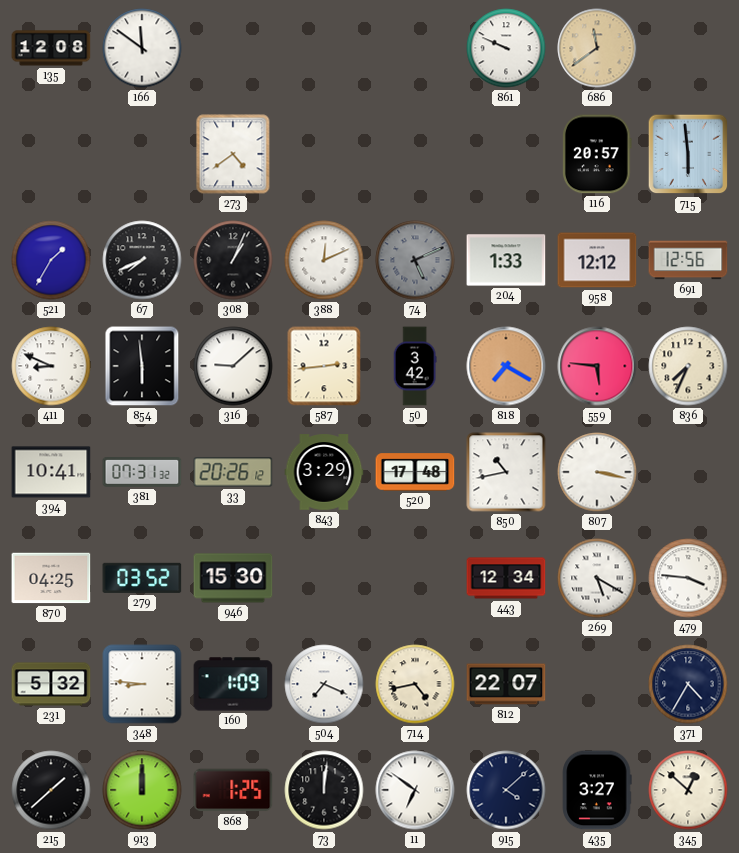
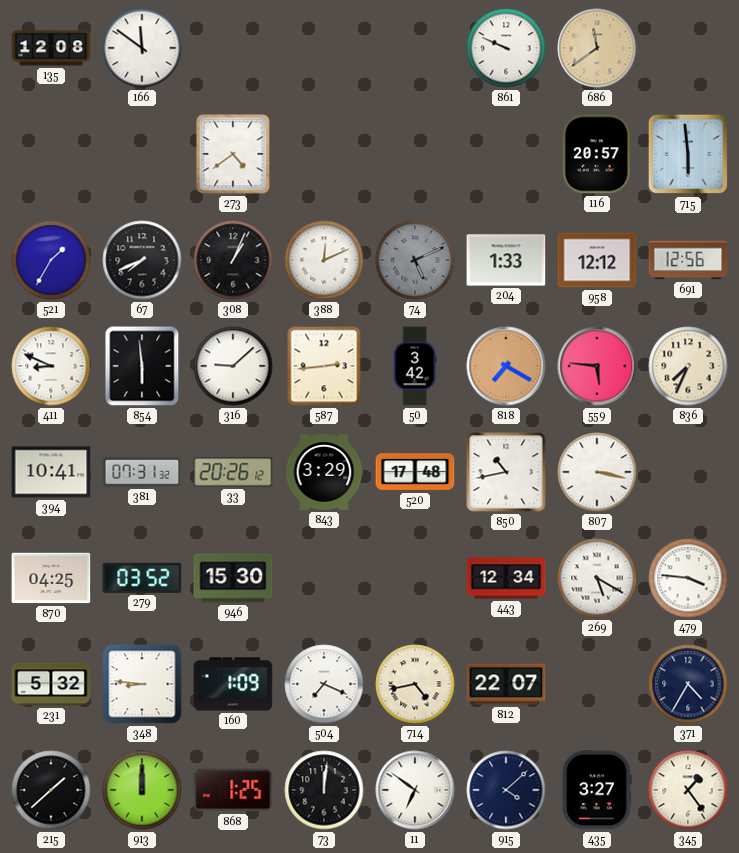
345: 12:52 -> 1:24 (688, 790)
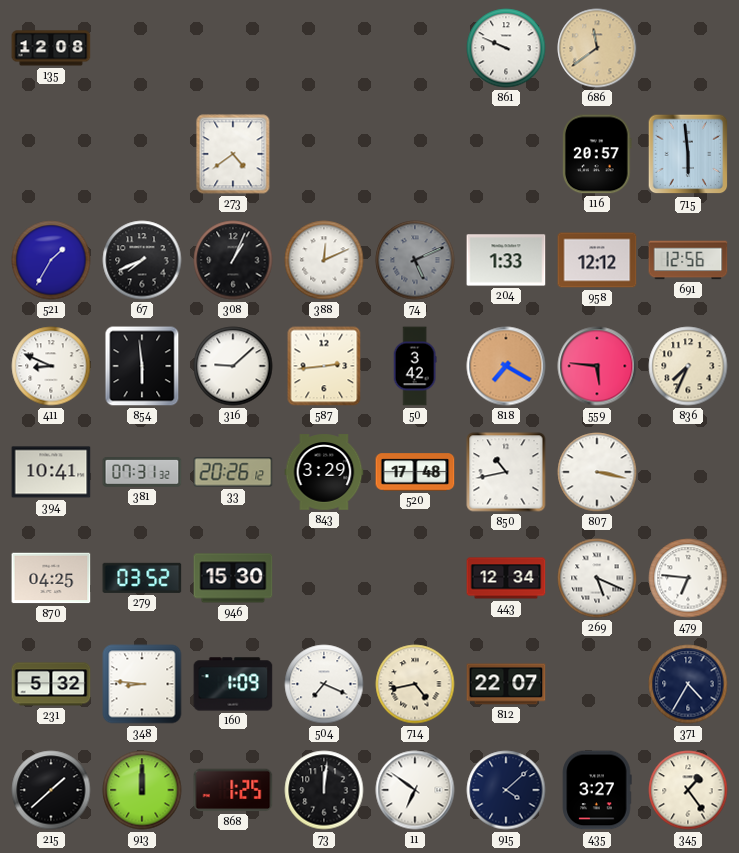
166: 11:51 -> none (142, 48)
269: 5:20 -> 5:19 (597, 578)
479: 3:46 -> 6:46 (688, 578)
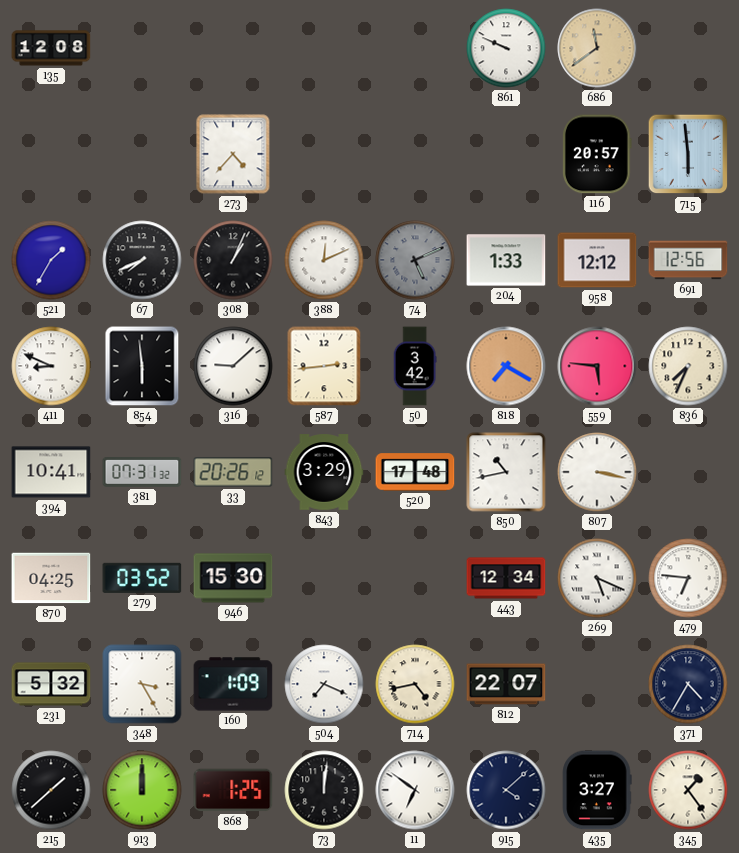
273: 4:39 -> 4:37 (233, 154)
348: 8:46 -> 3:25 (142, 684)
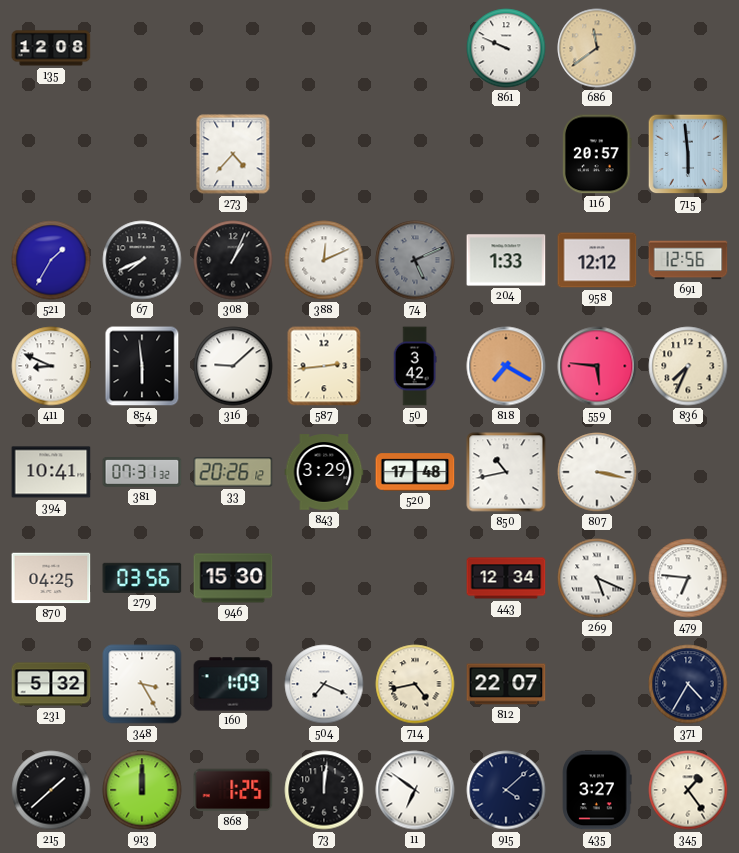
279: 03:52 -> 03:56 (142, 578)
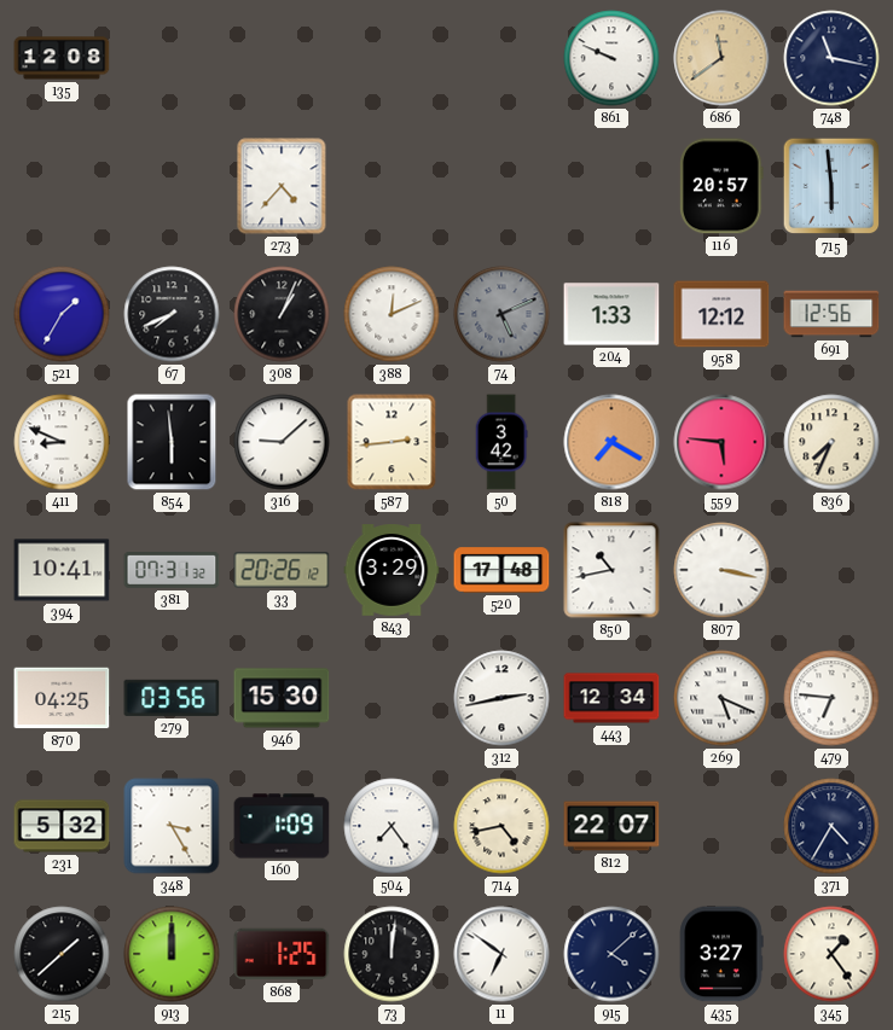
748: none -> 11:17 (831, 58)
312: none -> 2:43 (501, 698)
504: 7:19 -> 7:24 (392, 826)
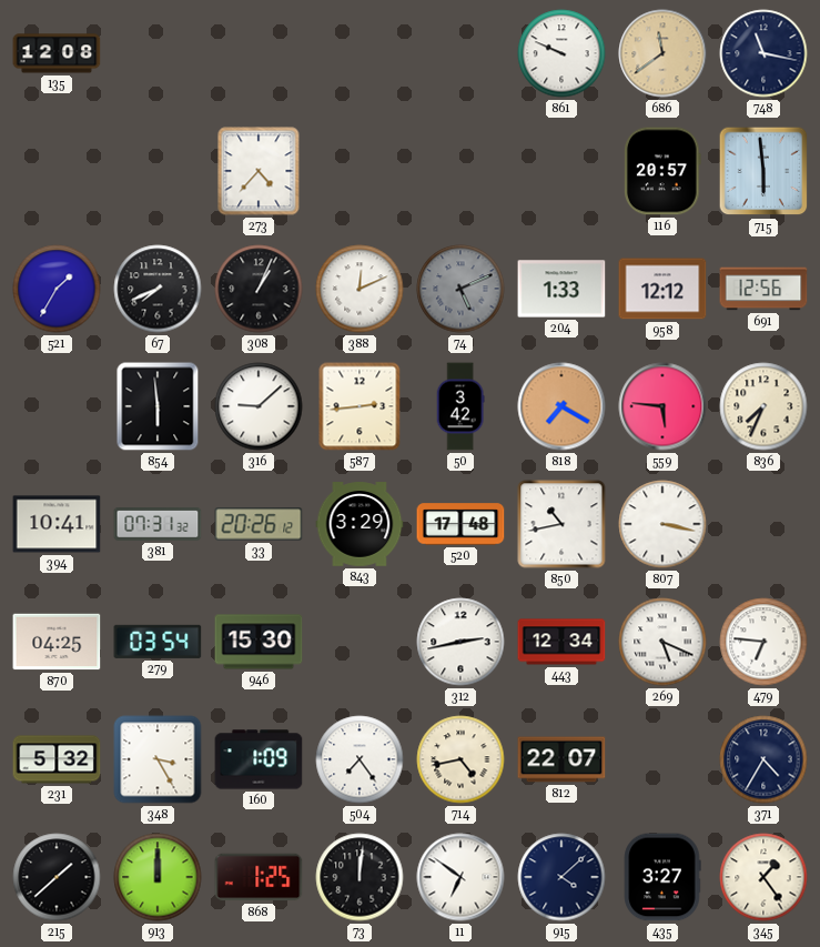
411: 8:49 -> none (62, 442)
279: 03:56 -> 03:54 (158, 642)
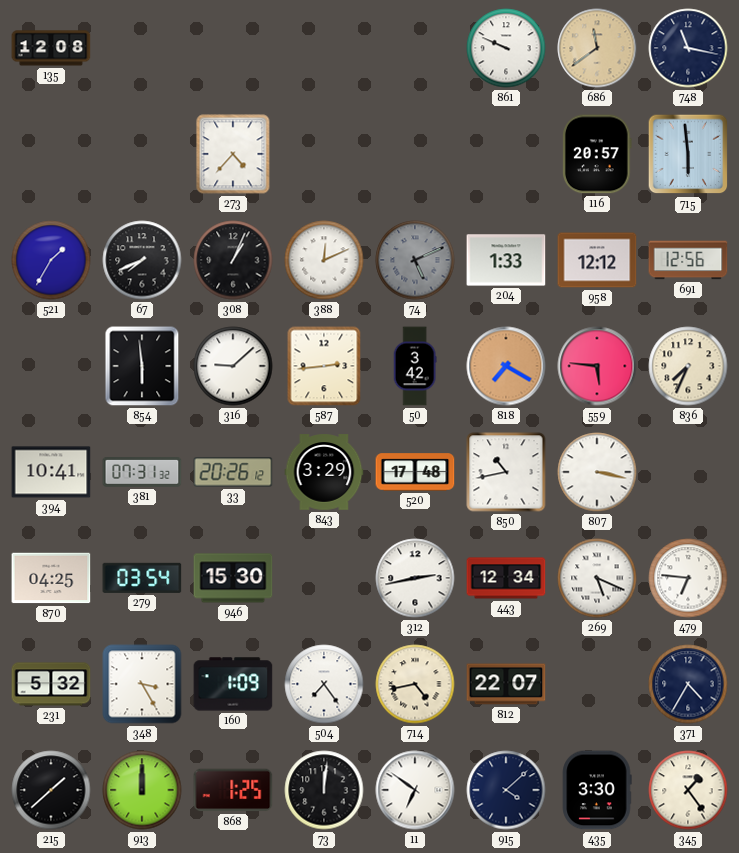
435: 3:27 -> 3:30 (597, 790)
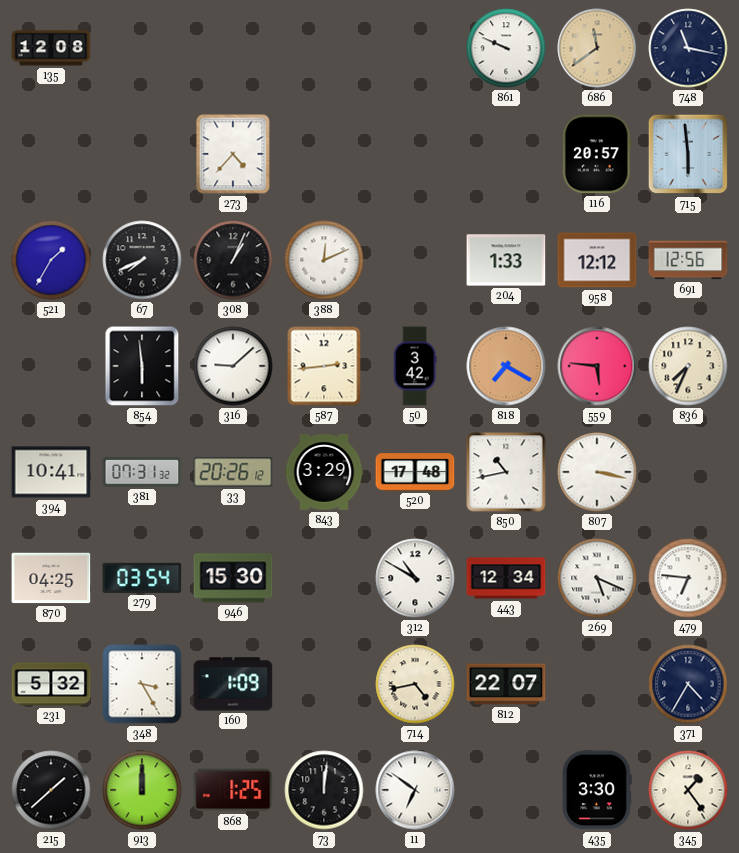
74: 5:11 -> none (415, 260)
312: 2:43 -> 10:50 (415, 578)
504: 7:24 -> none (324, 684)
915: 4:08 -> none (506, 790)
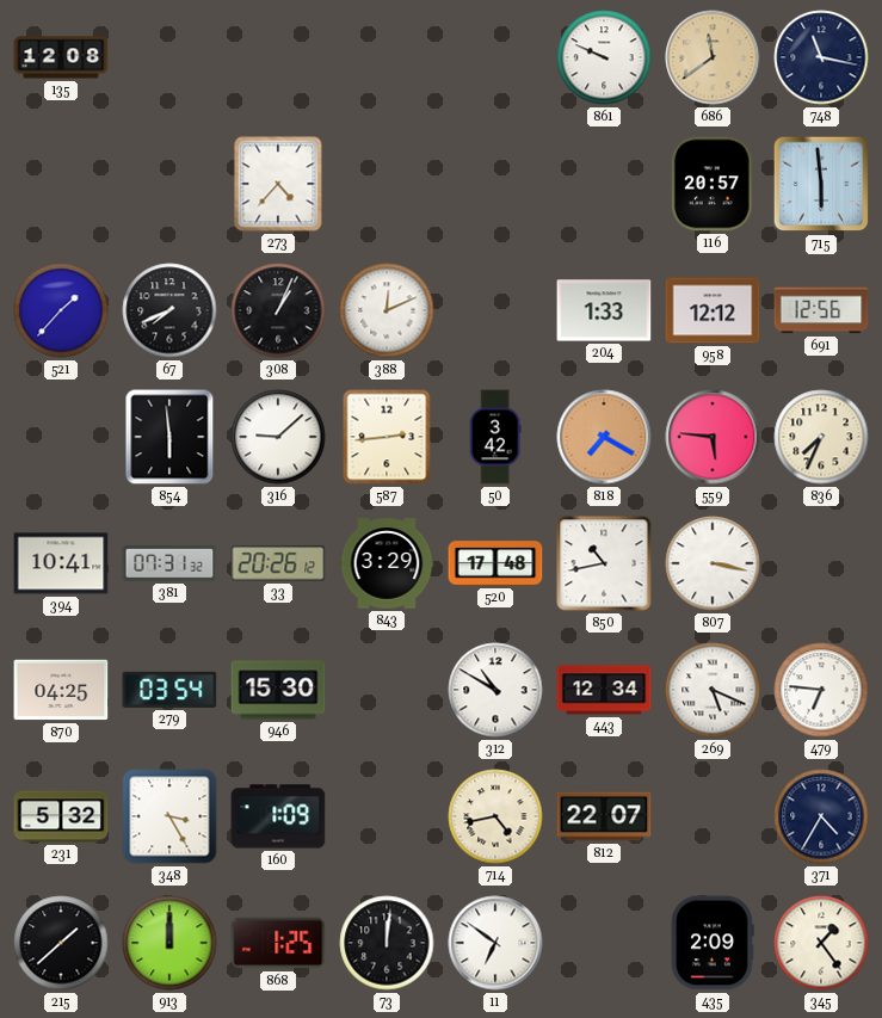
521: 1:35 -> 1:37 (61, 310)
435: 3:30 -> 2:09 (713, 943)
